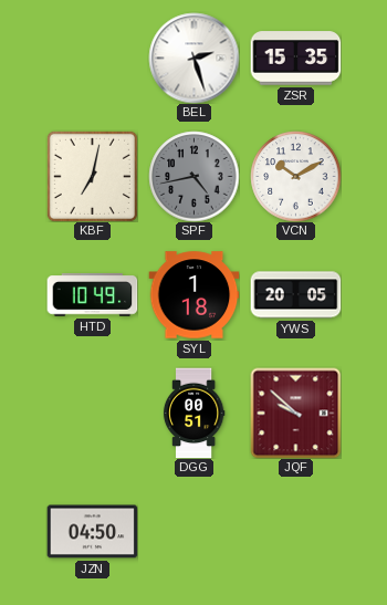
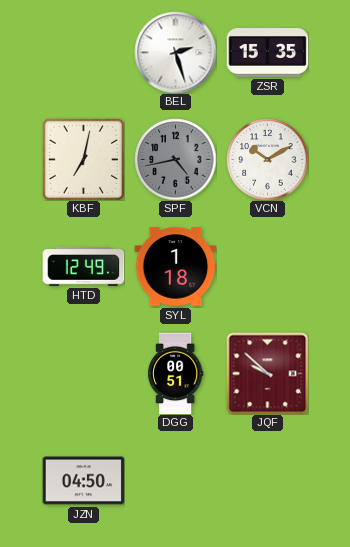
HTD: 10:49 -> 12:49 (83, 267)
YWS: 20:05 -> none (295, 295)
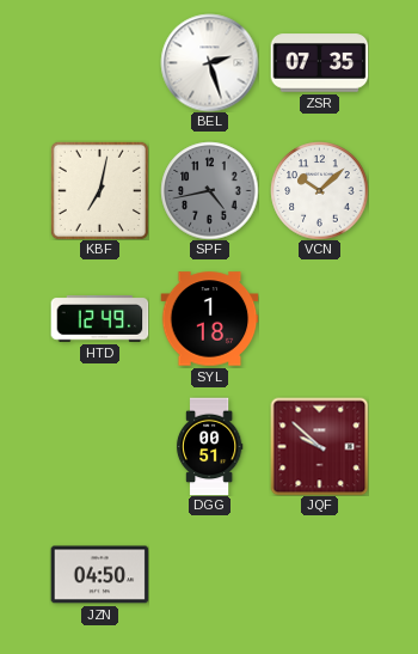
ZSR: 15:35 -> 07:35 (319, 63)
VCN: 10:10 -> 10:08 (319, 190)
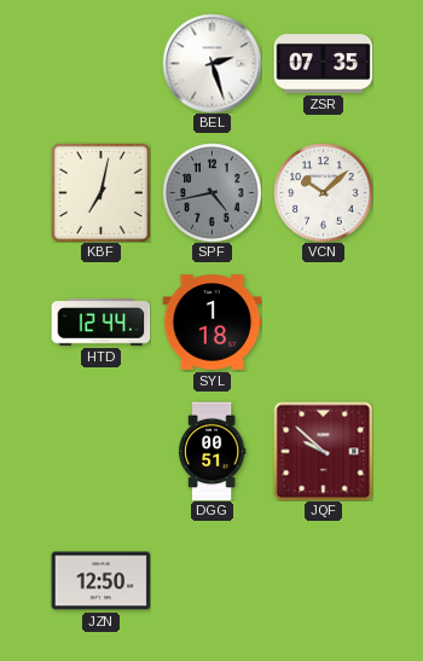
HTD: 12:49 -> 12:44 (100, 323)
JZN: 04:50 -> 12:50 (100, 581)
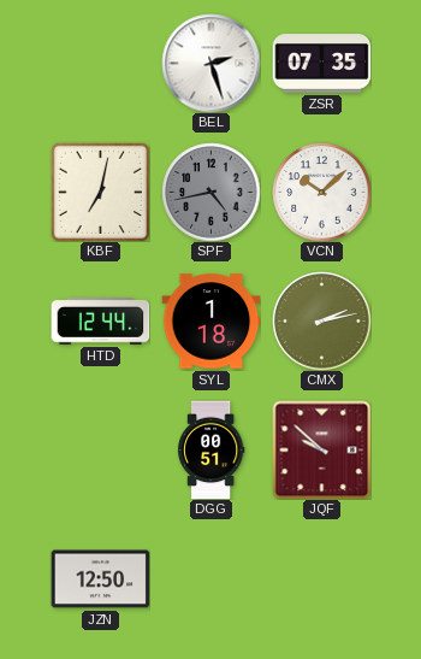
CMX: none -> 2:13 (321, 320)
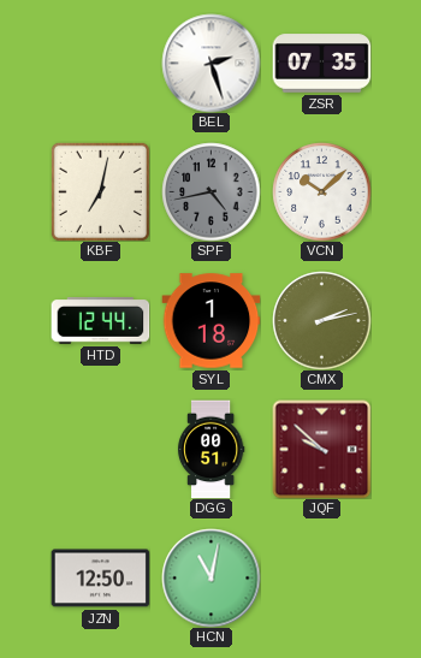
HCN: none -> 11:02 (210, 577)
